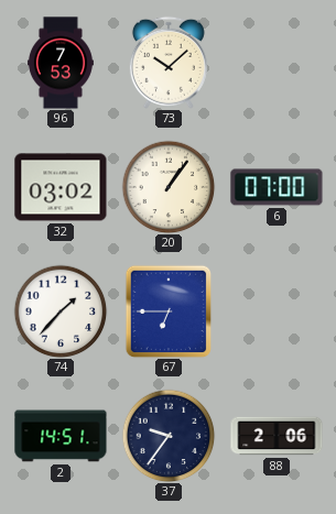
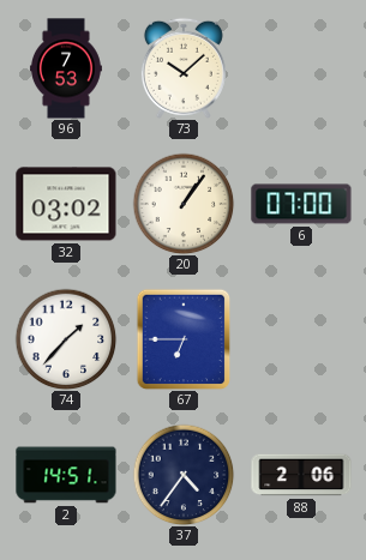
37: 9:36 -> 4:36 (184, 475)
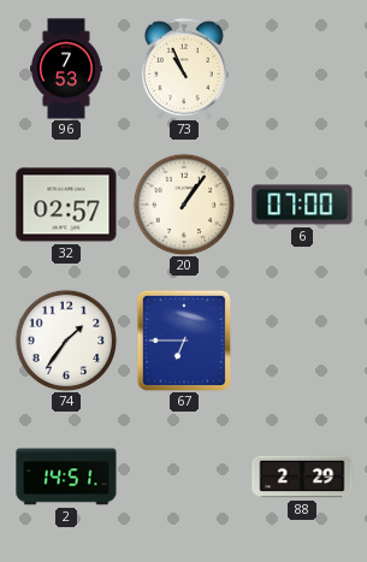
73: 10:08 -> 10:56 (184, 69)
32: 03:02 -> 02:57 (66, 205)
74: 1:37 -> 1:36 (66, 341)
37: 4:36 -> none (184, 475)
88: 2:06 -> 2:29 (302, 477)
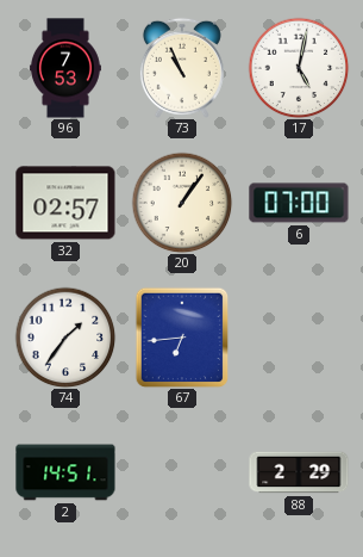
17: none -> 5:02 (299, 68)
67: 6:45 -> 6:44 (182, 338)
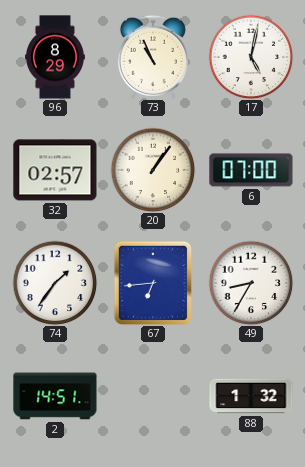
96: 7:53 -> 8:29 (55, 57)
49: none -> 8:35 (251, 283)
88: 2:29 -> 1:32 (251, 396)
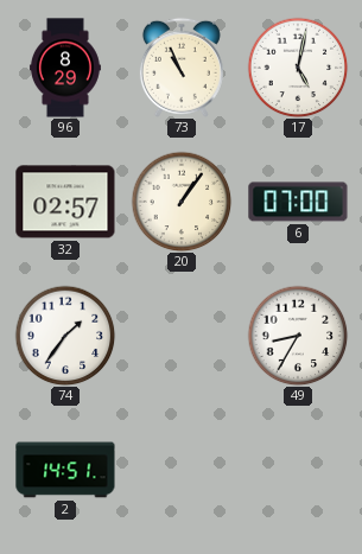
67: 6:44 -> none (153, 283)
88: 1:32 -> none (251, 396)
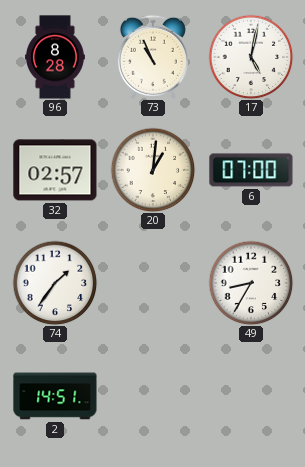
96: 8:29 -> 8:28 (55, 57)
20: 1:06 -> 1:01 (153, 170)
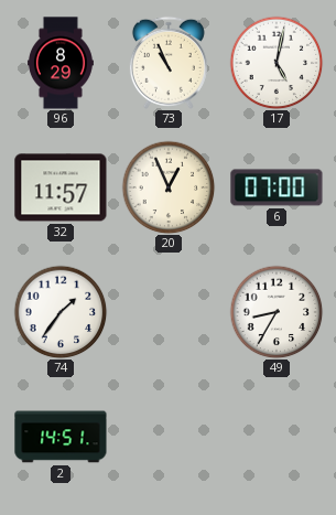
96: 8:28 -> 8:29 (61, 63)
32: 02:57 -> 11:57 (61, 187)
20: 1:01 -> 12:56 (169, 187)
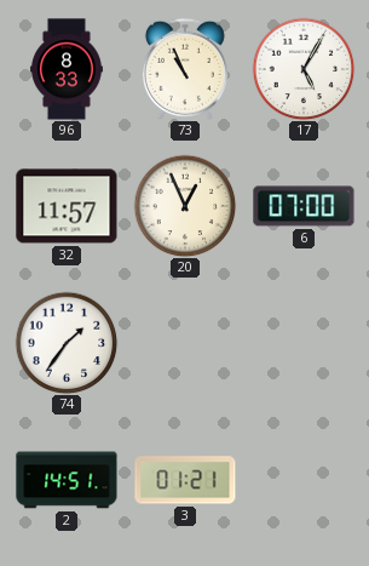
96: 8:29 -> 8:33 (67, 69)
17: 5:02 -> 5:05 (304, 69)
49: 8:35 -> none (277, 312)
3: none -> 01:21 (185, 480)
